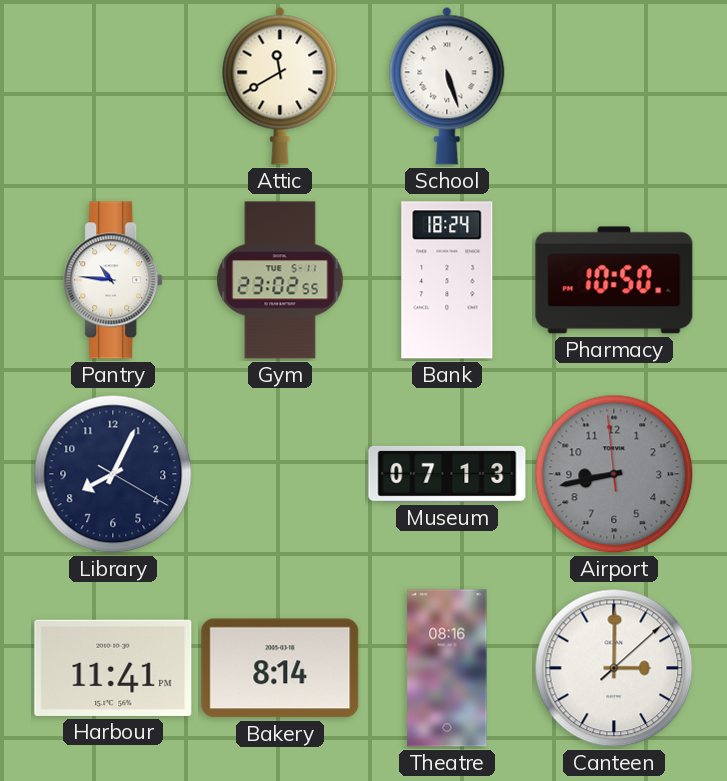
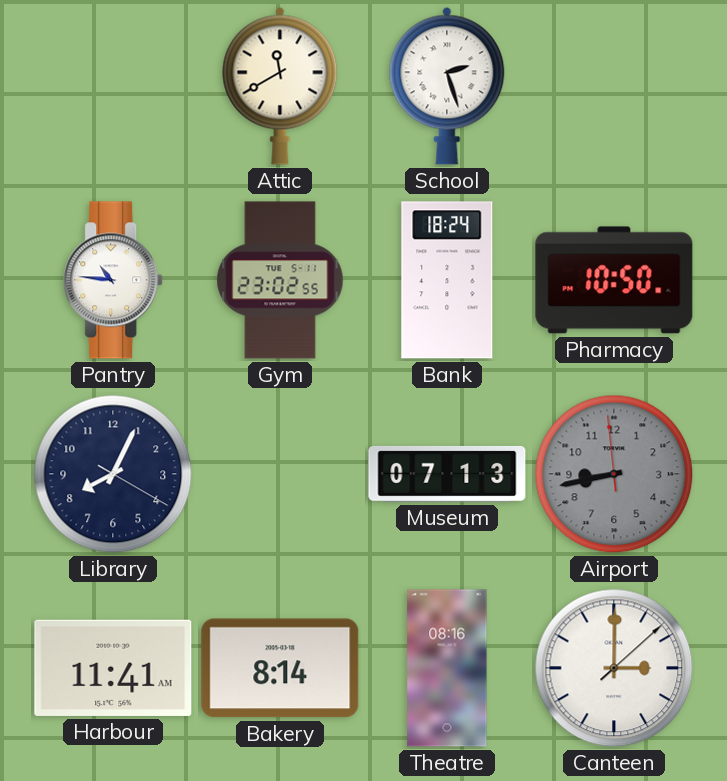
School: 5:27 -> 2:27 (447, 86)
Harbour: 11:41 PM -> 11:41 AM (113, 668)
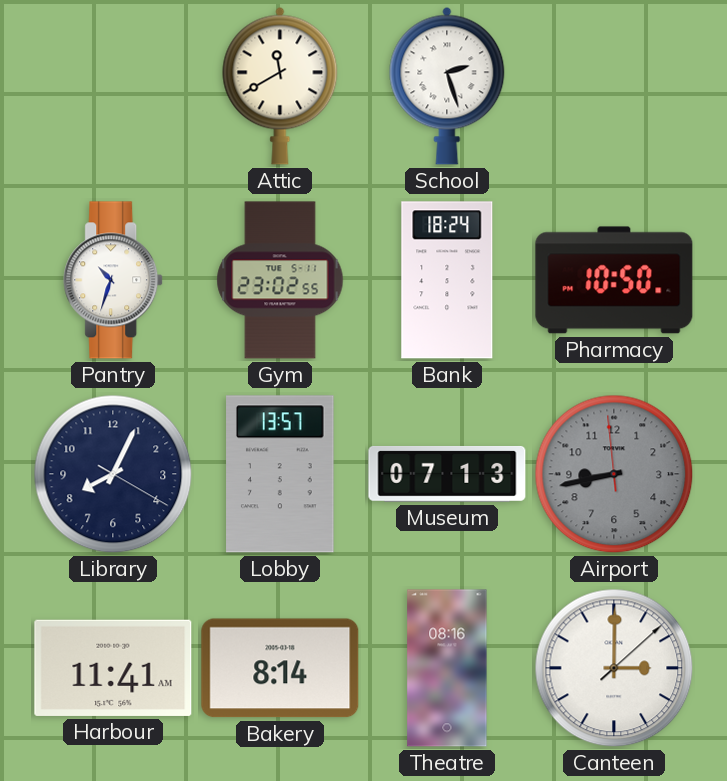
Pantry: 10:46 -> 10:33 (114, 280)
Lobby: none -> 13:57 (280, 474)
